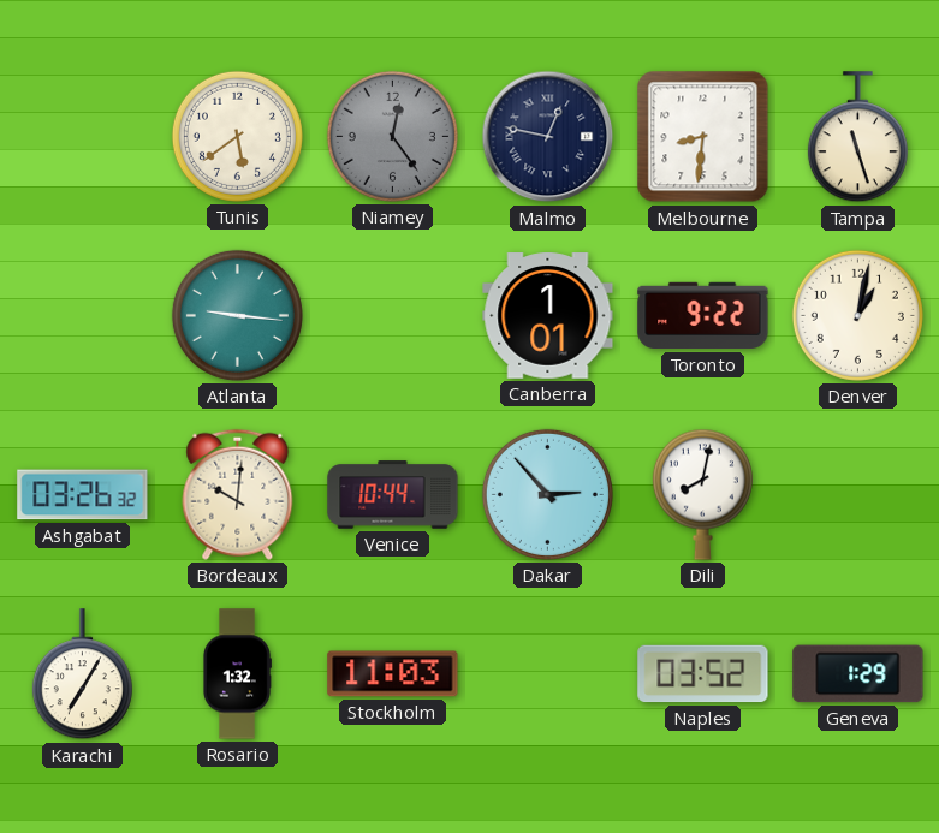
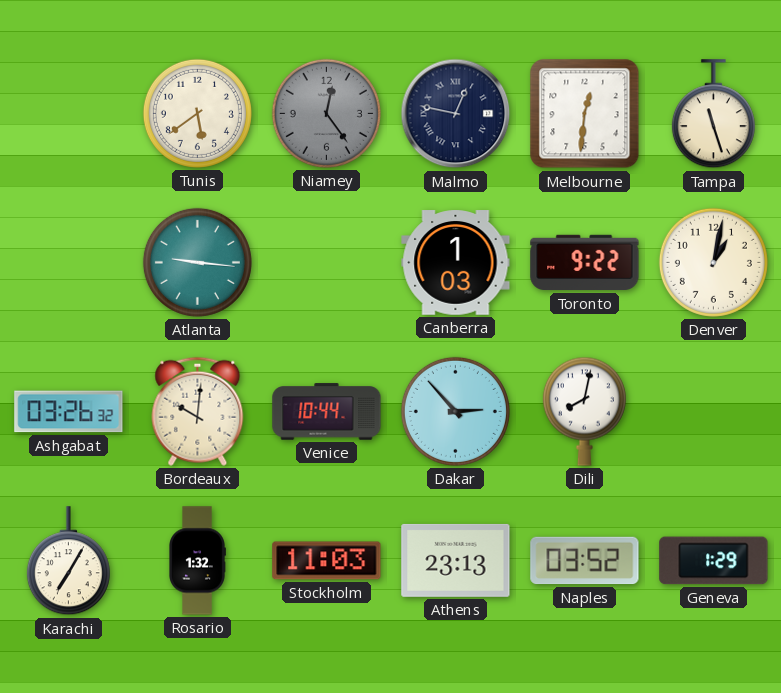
Melbourne: 8:31 -> 12:31 (585, 114)
Canberra: 1:01 -> 1:03 (456, 263)
Athens: none -> 23:13 (456, 560)
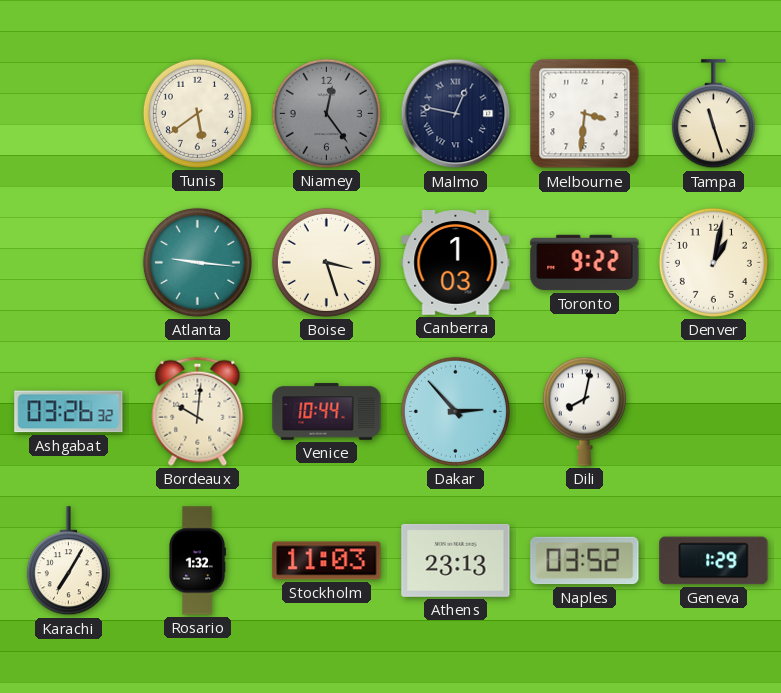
Melbourne: 12:31 -> 3:31 (585, 114)
Boise: none -> 3:27 (326, 262)
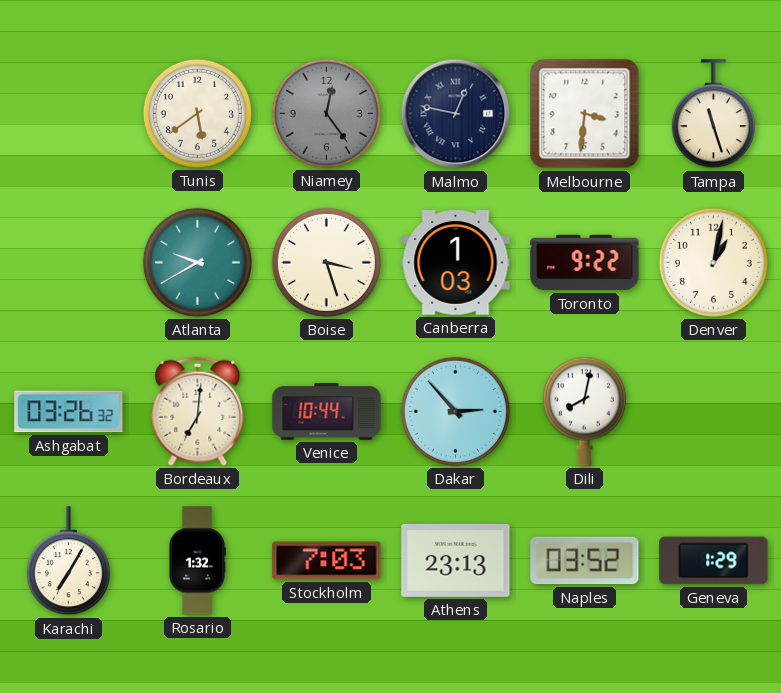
Atlanta: 9:16 -> 9:40 (197, 262)
Bordeaux: 10:01 -> 7:01 (198, 411)
Stockholm: 11:03 -> 7:03 (327, 561)
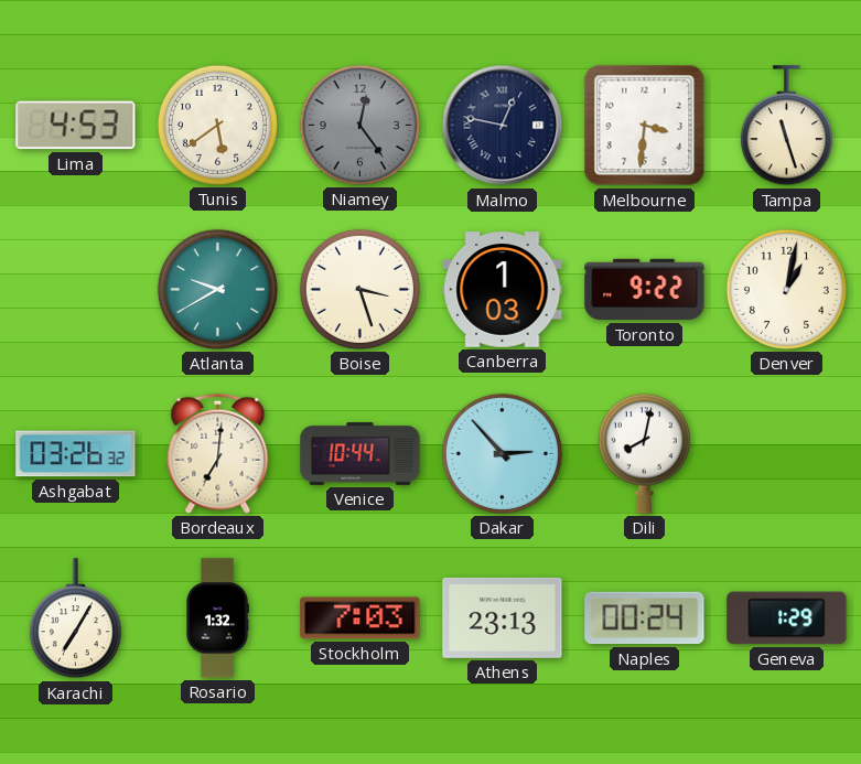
Lima: none -> 4:53 (76, 126)
Naples: 03:52 -> 00:24 (645, 618)
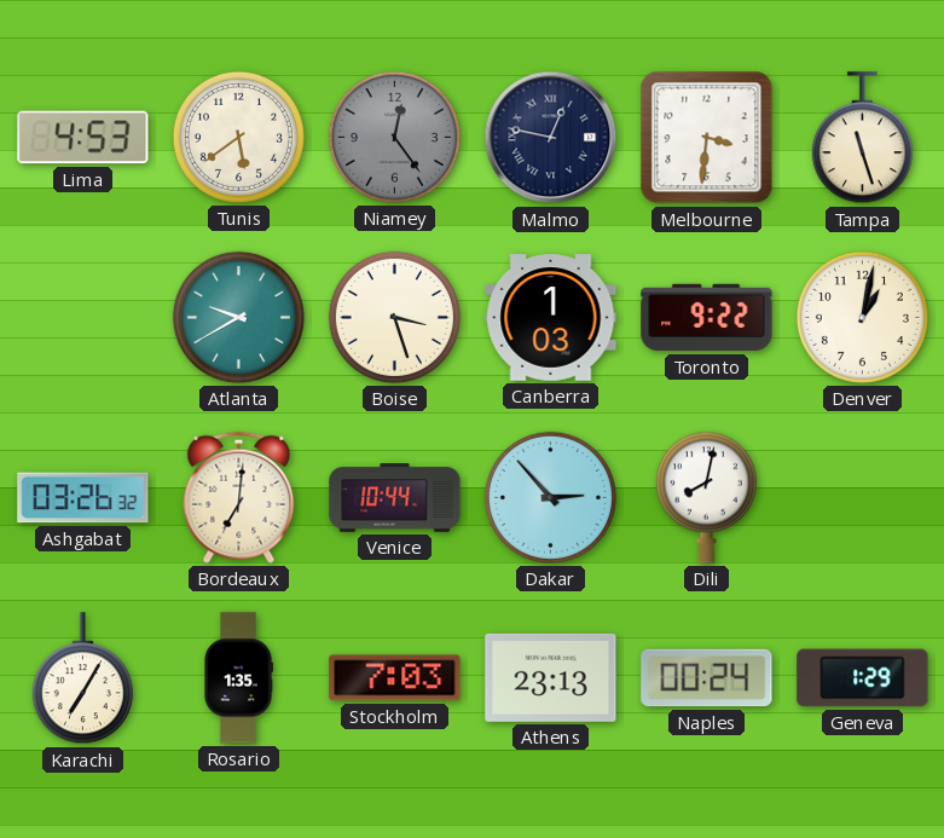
Rosario: 1:32 -> 1:35 (238, 678)
